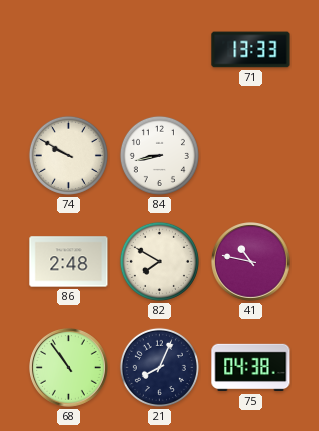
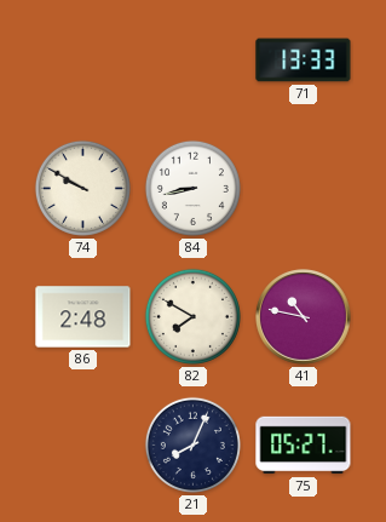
68: 10:54 -> none (69, 368)
75: 04:38 -> 05:27 (304, 446)
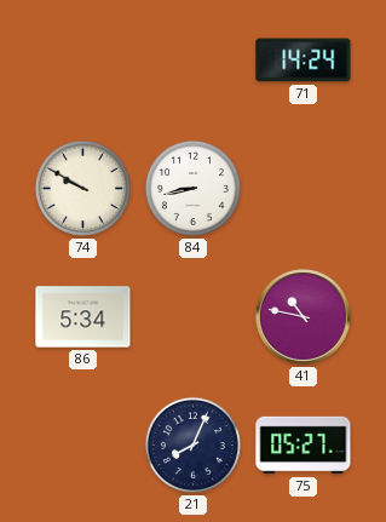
71: 13:33 -> 14:24 (304, 61)
86: 2:48 -> 5:34 (83, 317)
82: 7:50 -> none (192, 316)
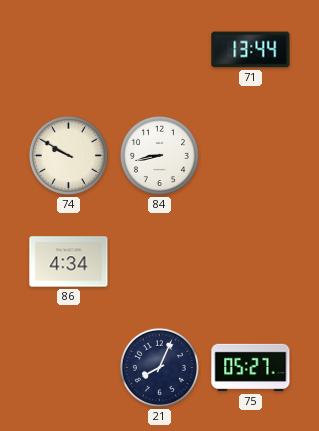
71: 14:24 -> 13:44 (251, 50)
86: 5:34 -> 4:34 (69, 262)
41: 10:47 -> none (304, 317)
